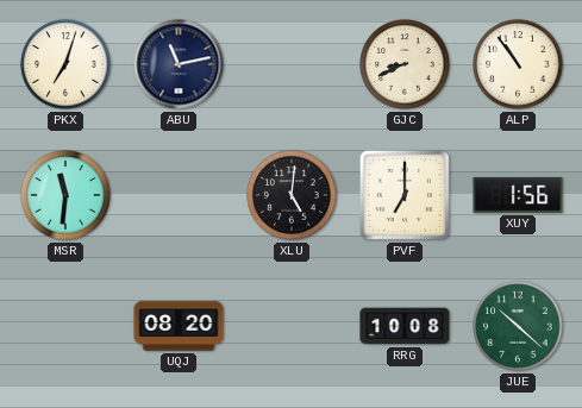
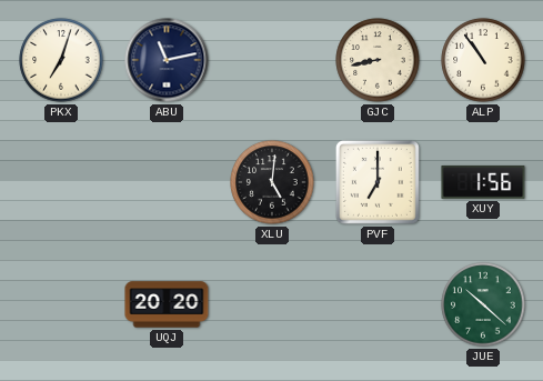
GJC: 8:41 -> 8:43 (378, 60)
MSR: 11:31 -> none (65, 195)
UQJ: 08:20 -> 20:20 (167, 304)
RRG: 10:08 -> none (405, 326)
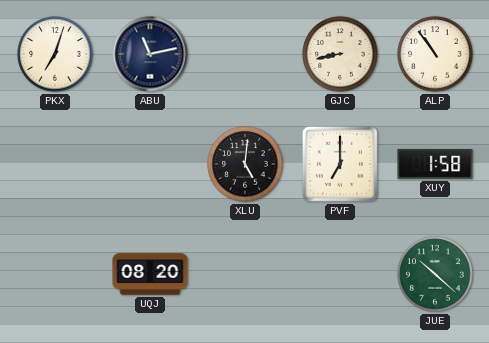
XUY: 1:56 -> 1:58 (435, 164)
UQJ: 20:20 -> 08:20 (150, 274)
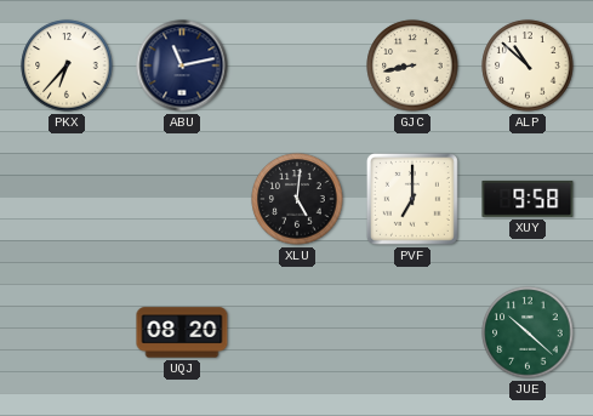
PKX: 7:03 -> 6:37 (67, 65)
ALP: 10:54 -> 10:52 (528, 65)
XUY: 1:58 -> 9:58 (528, 199)
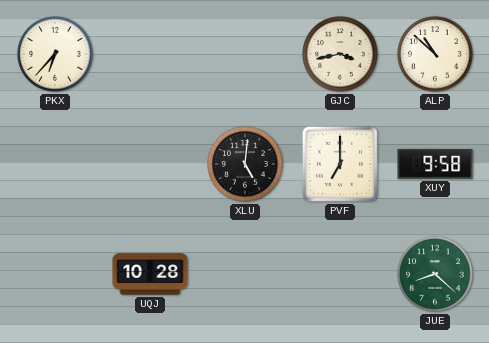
ABU: 11:13 -> none (182, 65)
GJC: 8:43 -> 3:43 (340, 54)
UQJ: 08:20 -> 10:28 (150, 274)
JUE: 10:22 -> 8:22 (435, 274)
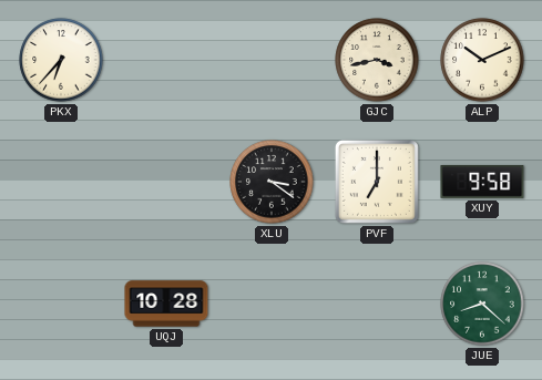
ALP: 10:52 -> 10:11 (482, 60)
XLU: 5:01 -> 3:21 (272, 182)
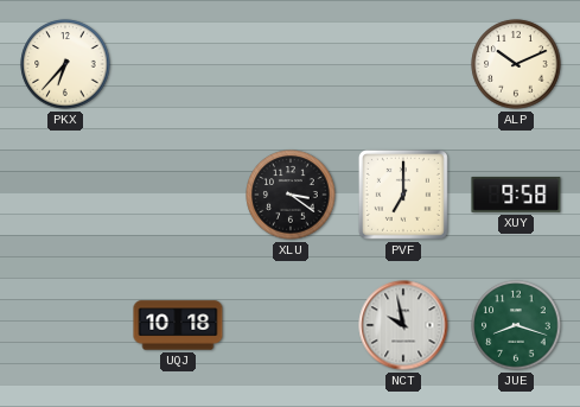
GJC: 3:43 -> none (377, 60)
UQJ: 10:28 -> 10:18 (178, 325)
NCT: none -> 9:58 (403, 325)
JUE: 8:22 -> 8:18 (516, 325)
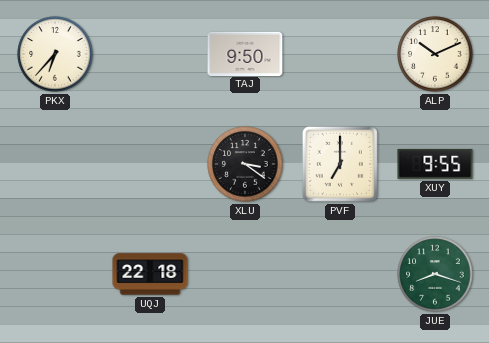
TAJ: none -> 9:50 (245, 53)
XUY: 9:58 -> 9:55 (435, 164)
UQJ: 10:18 -> 22:18 (150, 274)
NCT: 9:58 -> none (403, 325)
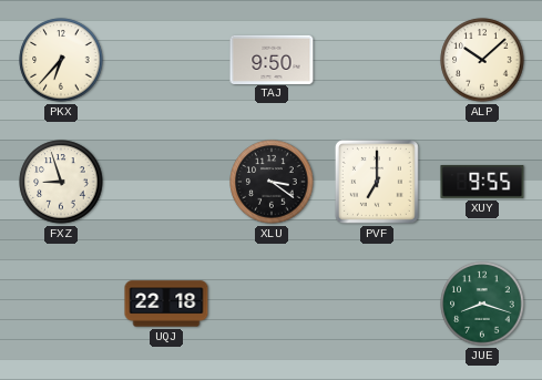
ALP: 10:11 -> 10:08 (482, 60)
FXZ: none -> 8:57 (61, 182)
